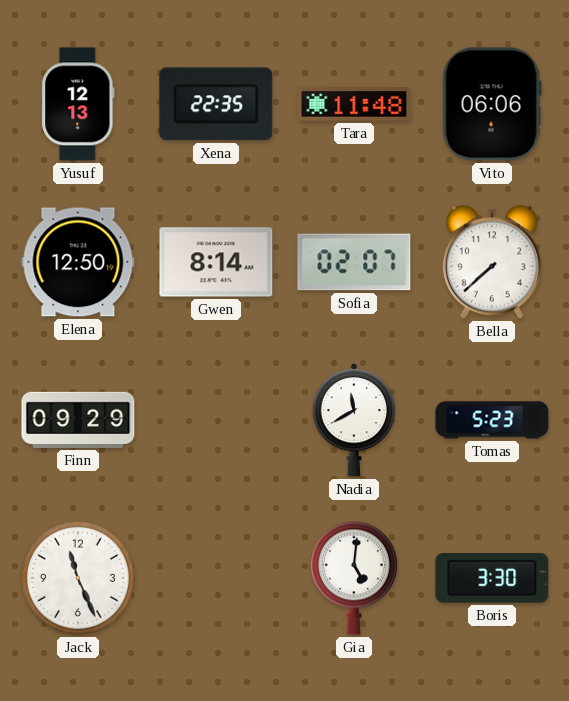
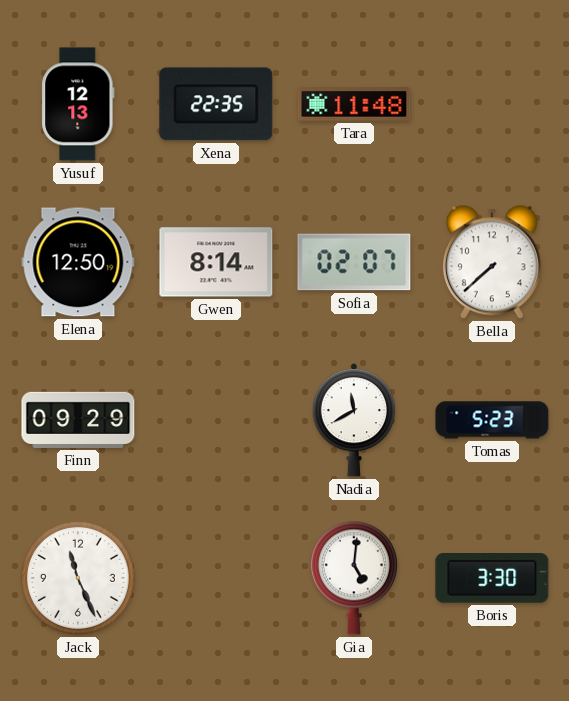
Vito: 06:06 -> none (492, 104)
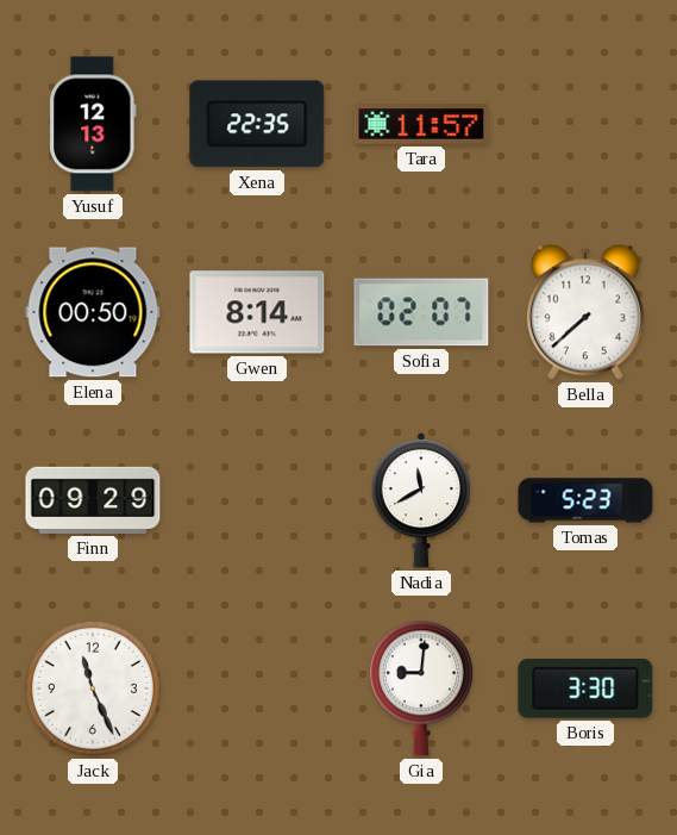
Tara: 11:48 -> 11:57 (421, 124)
Elena: 12:50 -> 00:50 (93, 312)
Gia: 5:01 -> 9:01 (421, 688)
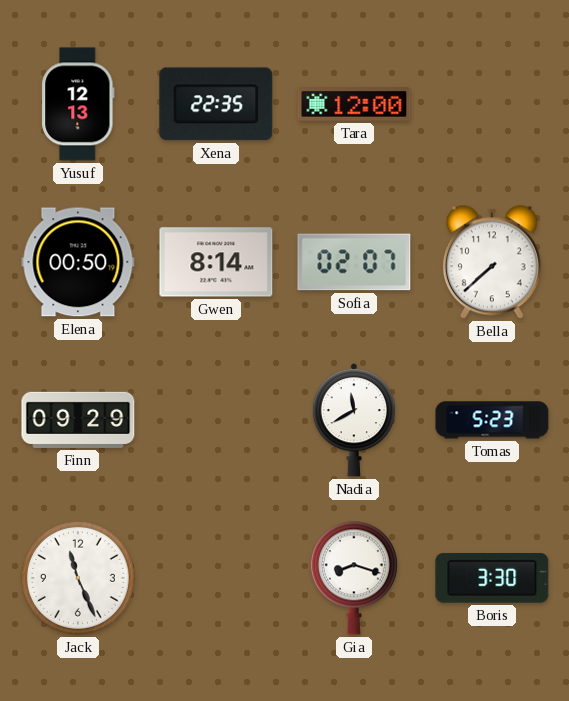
Tara: 11:57 -> 12:00 (354, 104)
Gia: 9:01 -> 8:18 (354, 578)
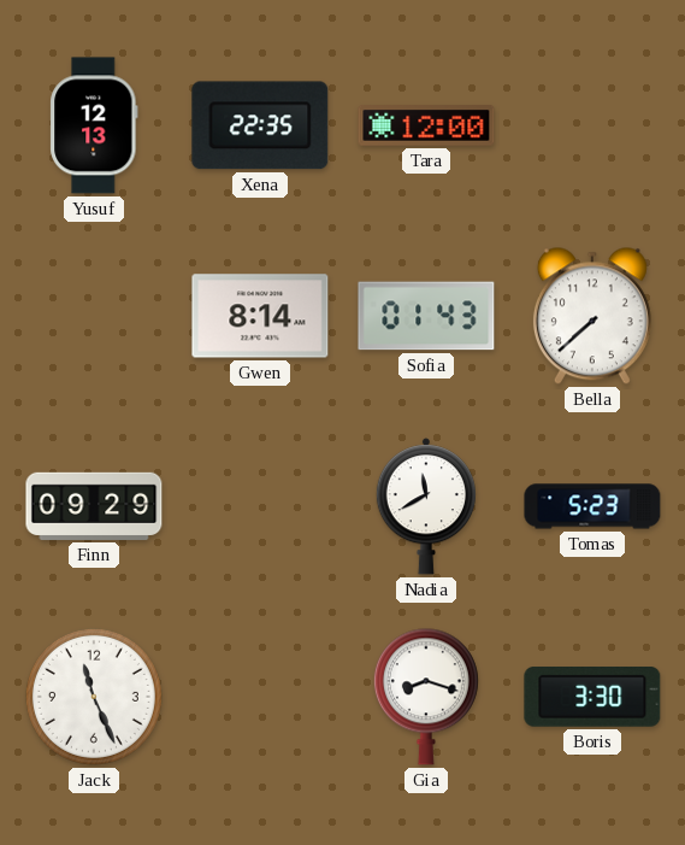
Elena: 00:50 -> none (78, 262)
Sofia: 02:07 -> 01:43 (426, 316)
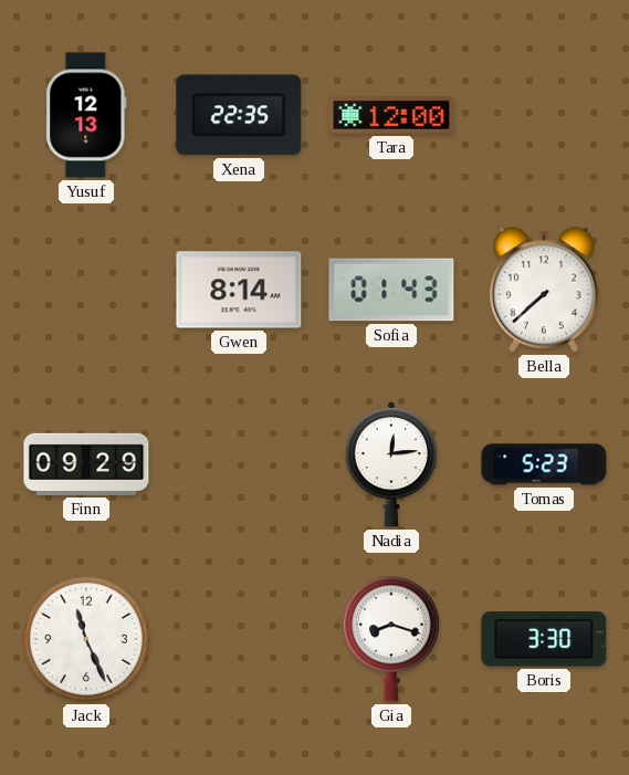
Nadia: 11:40 -> 12:14 (391, 464)
